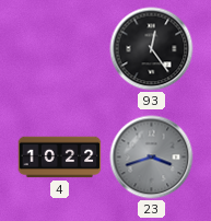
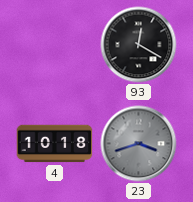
93: 12:24 -> 12:20 (139, 45)
4: 10:22 -> 10:18 (55, 144)
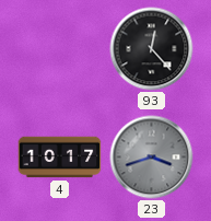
93: 12:20 -> 12:23 (152, 49)
4: 10:18 -> 10:17 (60, 158)
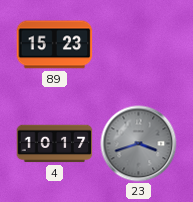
89: none -> 15:23 (55, 45)
93: 12:23 -> none (152, 49)
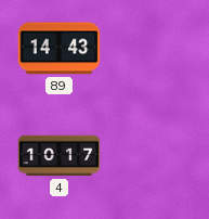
89: 15:23 -> 14:43 (60, 49)
23: 3:42 -> none (139, 144)
